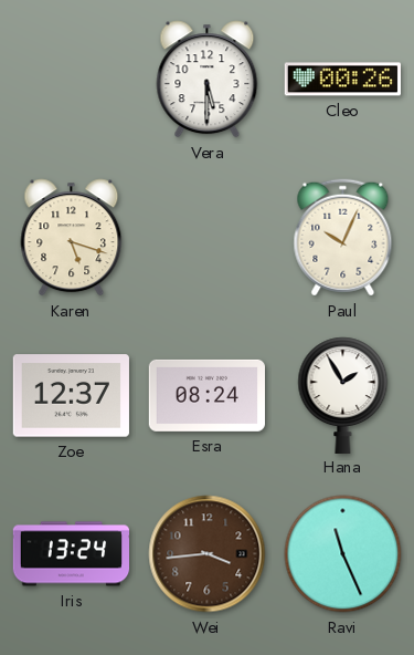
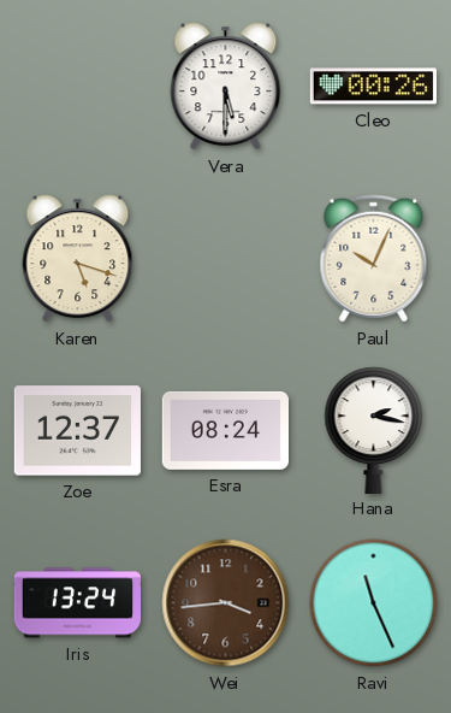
Hana: 1:55 -> 2:17 (374, 430)
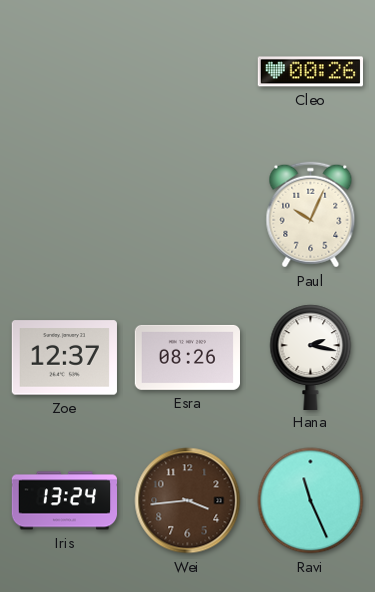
Vera: 5:30 -> none (226, 87)
Karen: 5:18 -> none (78, 259)
Esra: 08:24 -> 08:26 (187, 357)
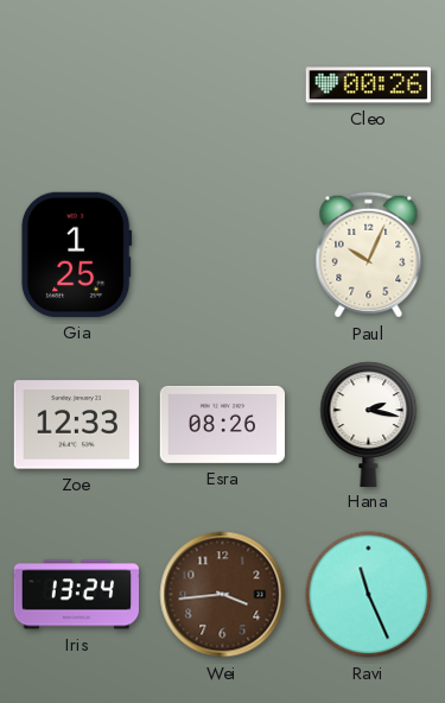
Gia: none -> 1:25 (77, 254)
Zoe: 12:37 -> 12:33 (76, 425)
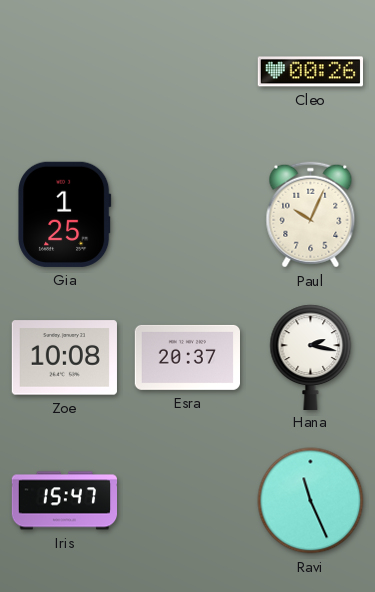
Zoe: 12:33 -> 10:08 (64, 358)
Esra: 08:26 -> 20:37 (187, 357)
Iris: 13:24 -> 15:47 (64, 501)
Wei: 3:44 -> none (223, 595)
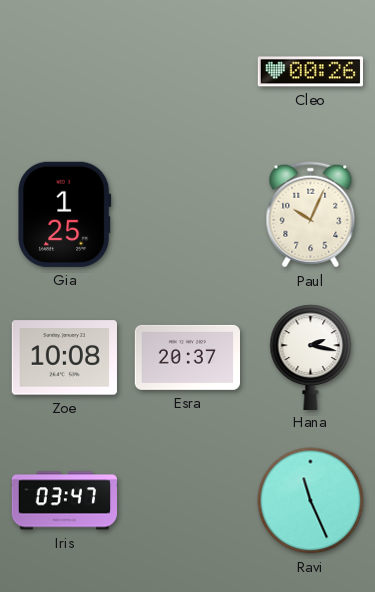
Iris: 15:47 -> 03:47 (64, 501)
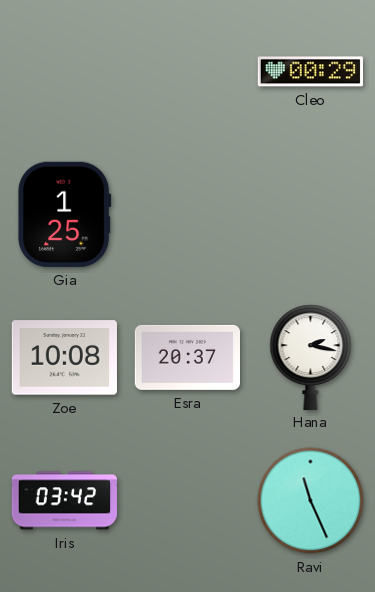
Cleo: 00:26 -> 00:29 (310, 72)
Paul: 10:04 -> none (311, 215)
Iris: 03:47 -> 03:42 (64, 501)
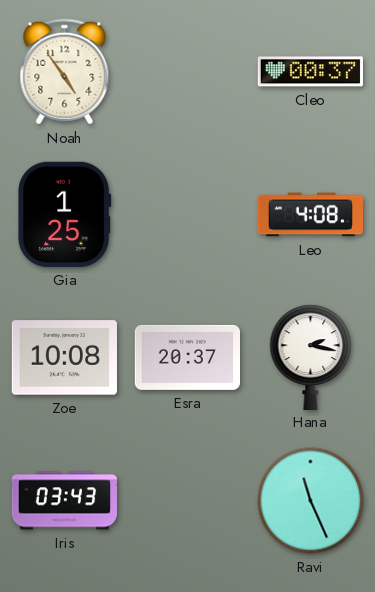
Noah: none -> 4:54 (65, 72)
Cleo: 00:29 -> 00:37 (310, 72)
Leo: none -> 4:08 (310, 215)
Iris: 03:42 -> 03:43 (64, 501)
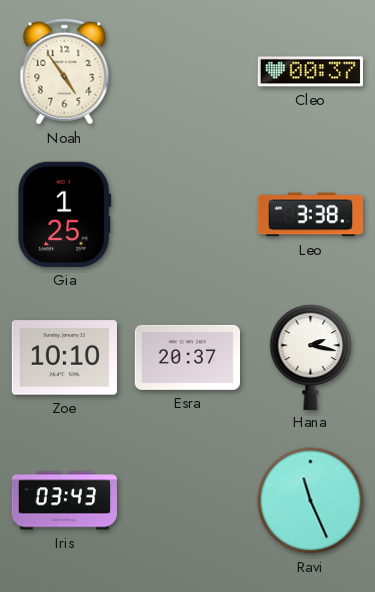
Leo: 4:08 -> 3:38 (310, 215)
Zoe: 10:08 -> 10:10 (64, 358)
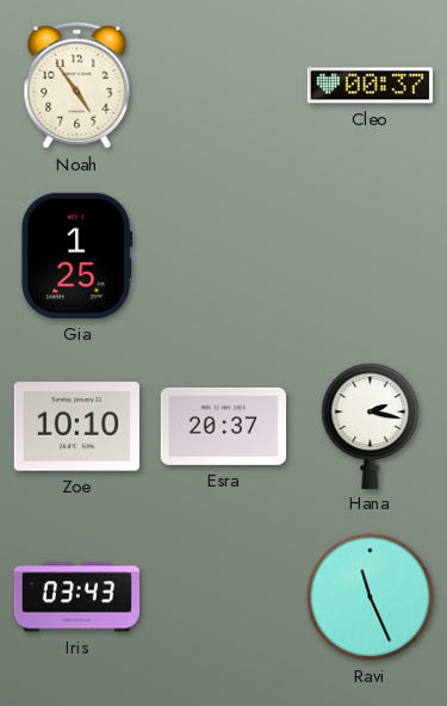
Leo: 3:38 -> none (310, 215)
